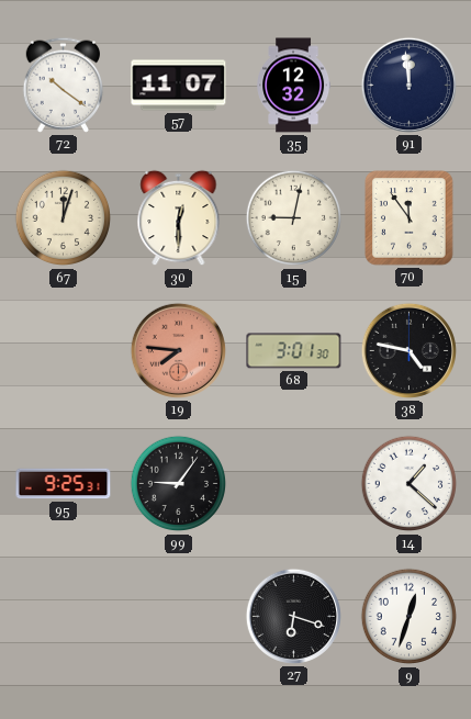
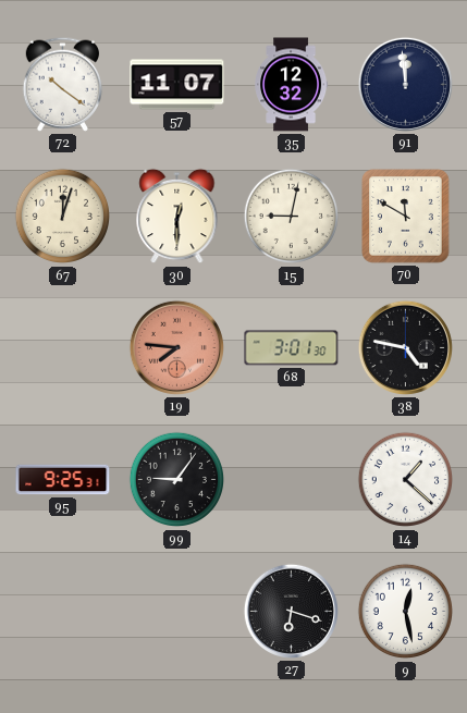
70: 11:54 -> 11:50 (406, 217)
9: 12:33 -> 12:28 (406, 612)
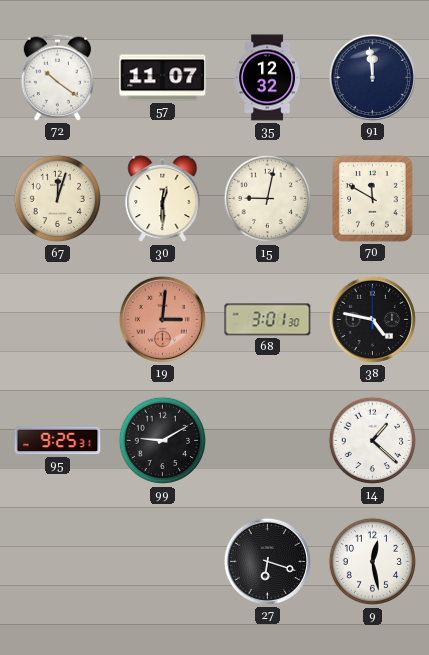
19: 7:46 -> 3:01 (162, 319)
99: 9:06 -> 9:10 (163, 441)
